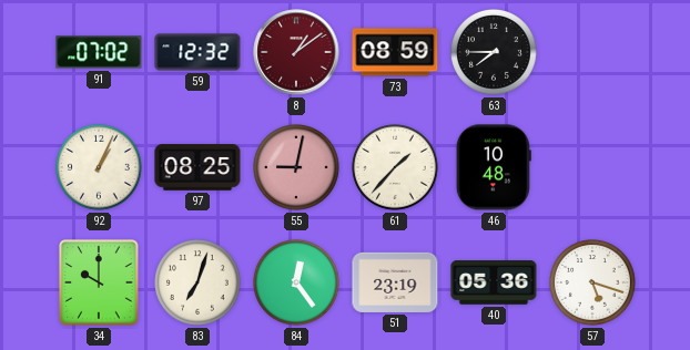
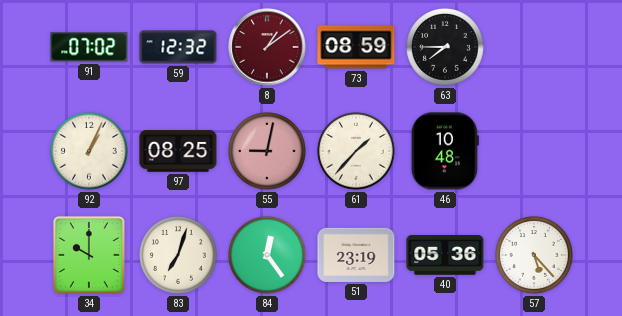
57: 5:18 -> 5:23 (535, 256)
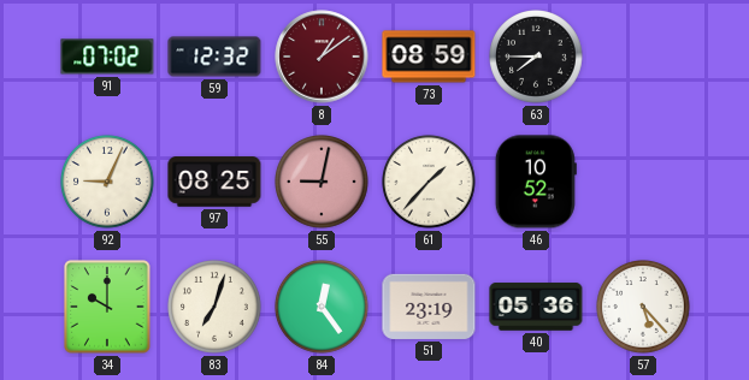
92: 1:04 -> 9:04 (108, 183)
46: 10:48 -> 10:52 (536, 182)
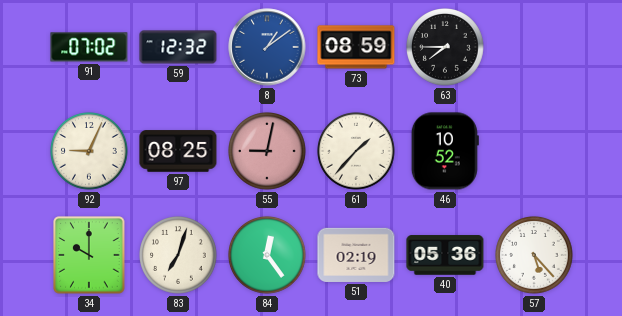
8 dial: burgundy -> blue (267, 47)
51: 23:19 -> 02:19 (356, 255)
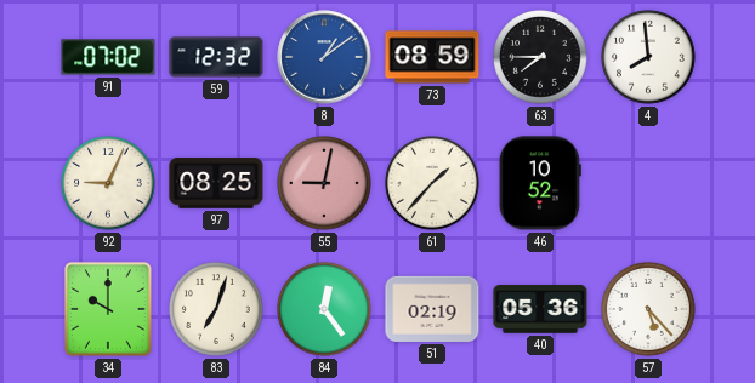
4: none -> 7:59 (649, 58)
